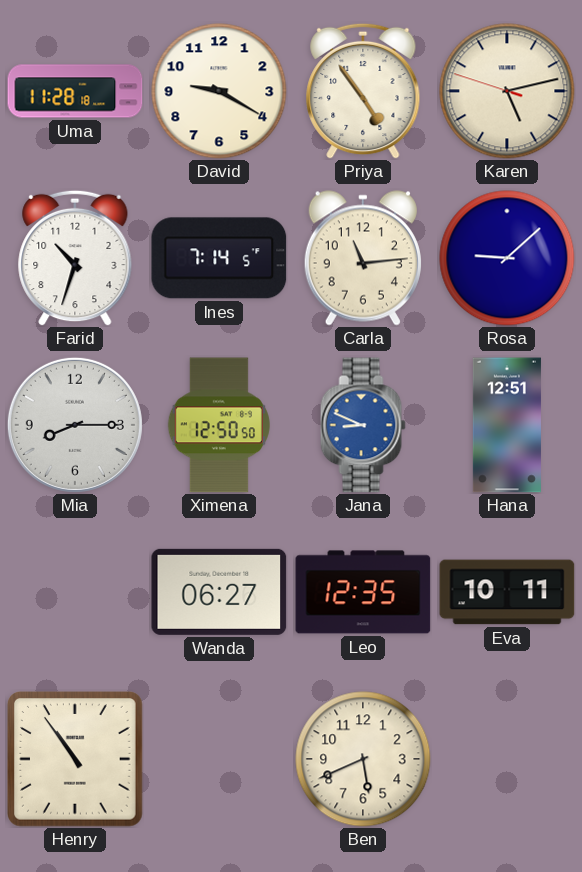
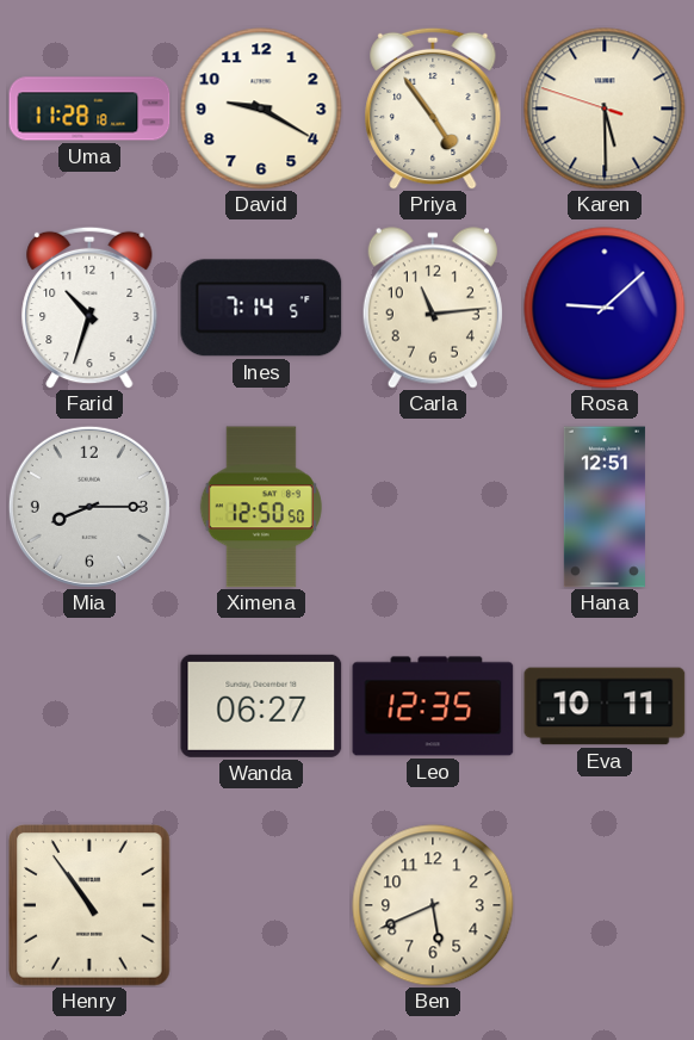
Karen: 5:12 -> 5:29 (605, 109)
Jana: 8:49 -> none (363, 425)
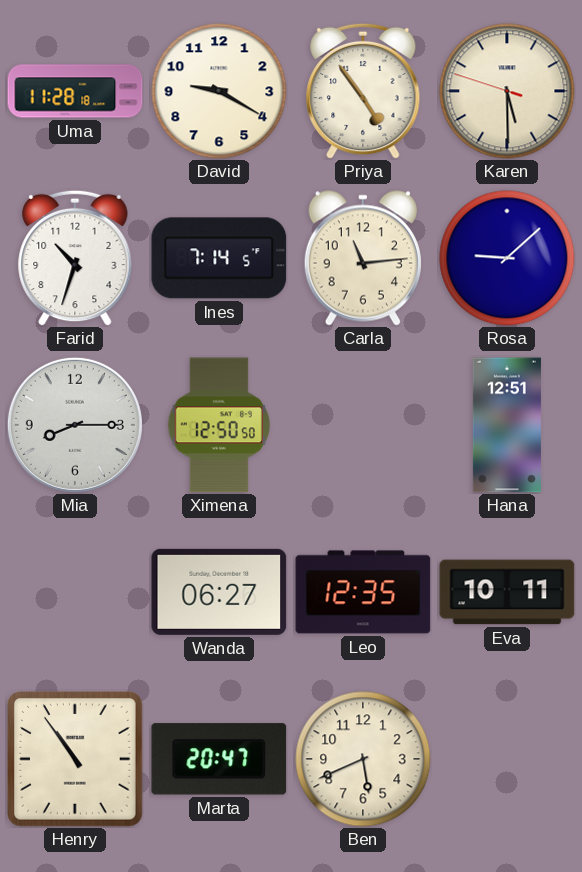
Marta: none -> 20:47 (219, 759)
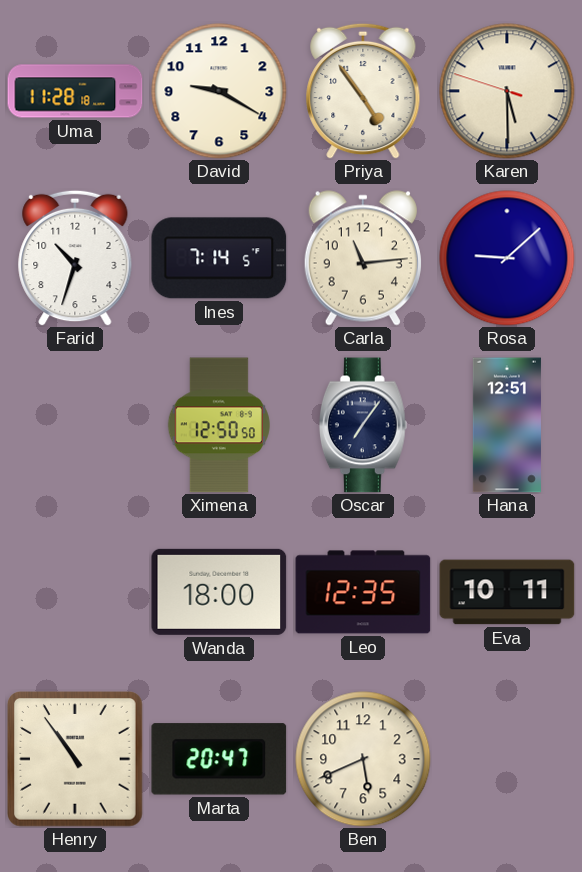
Mia: 8:15 -> none (75, 425)
Oscar: none -> 7:06 (363, 425)
Wanda: 06:27 -> 18:00 (219, 592)
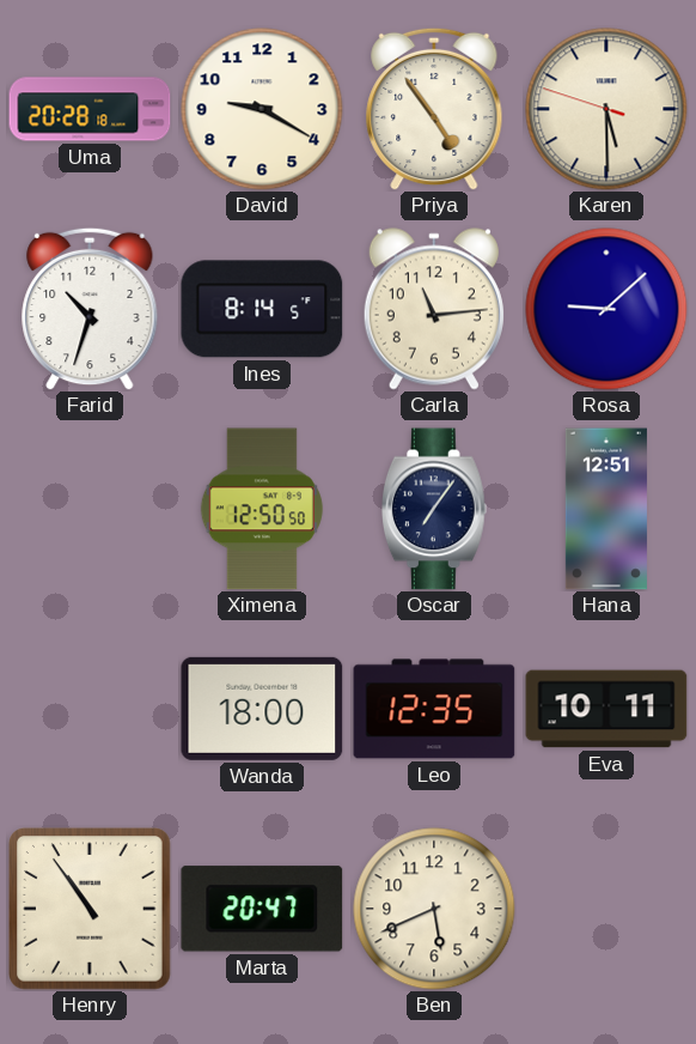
Uma: 11:28 -> 20:28 (90, 109)
Ines: 7:14 -> 8:14 (262, 309)
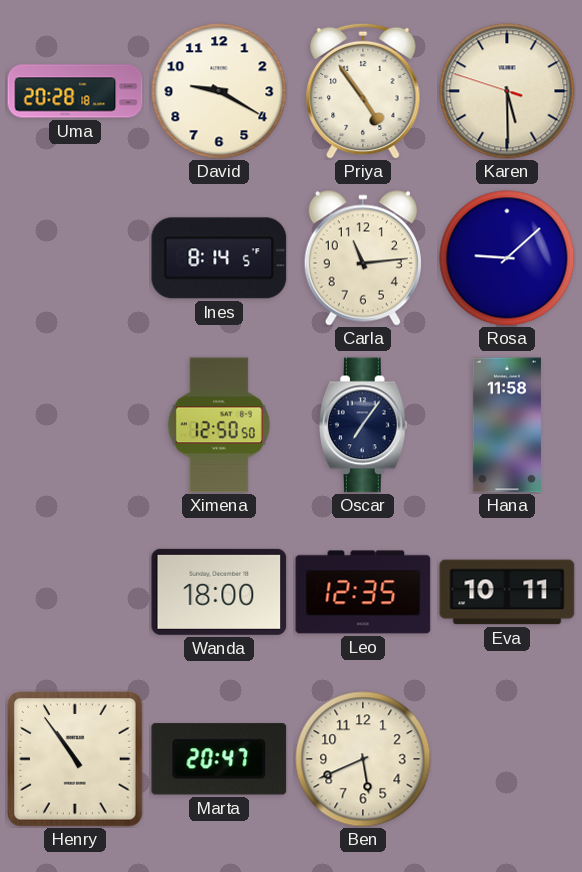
Farid: 10:33 -> none (90, 309)
Hana: 12:51 -> 11:58 (507, 425)
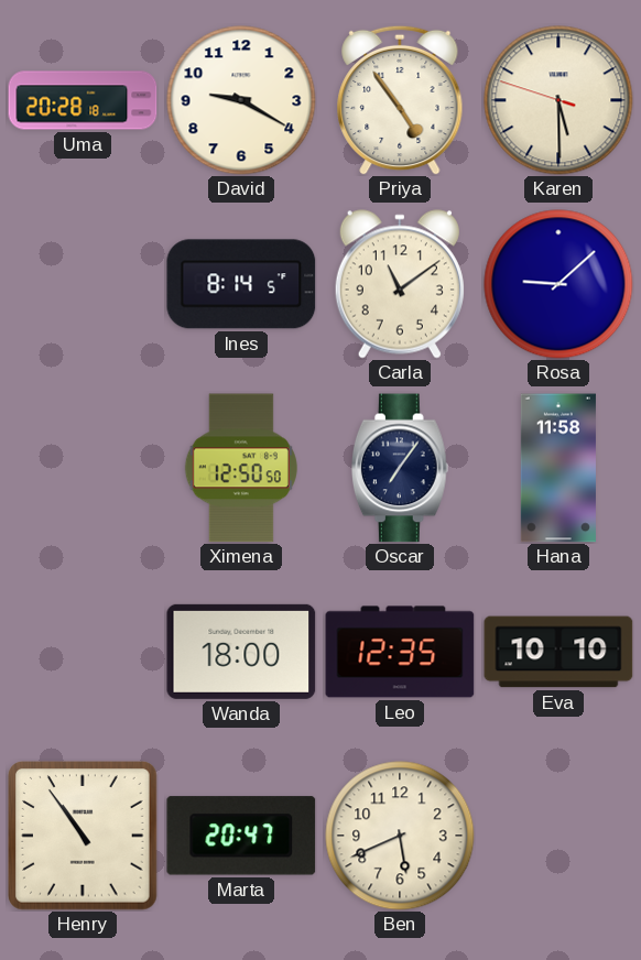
Carla: 11:14 -> 11:09 (400, 284)
Eva: 10:11 -> 10:10 (558, 652)
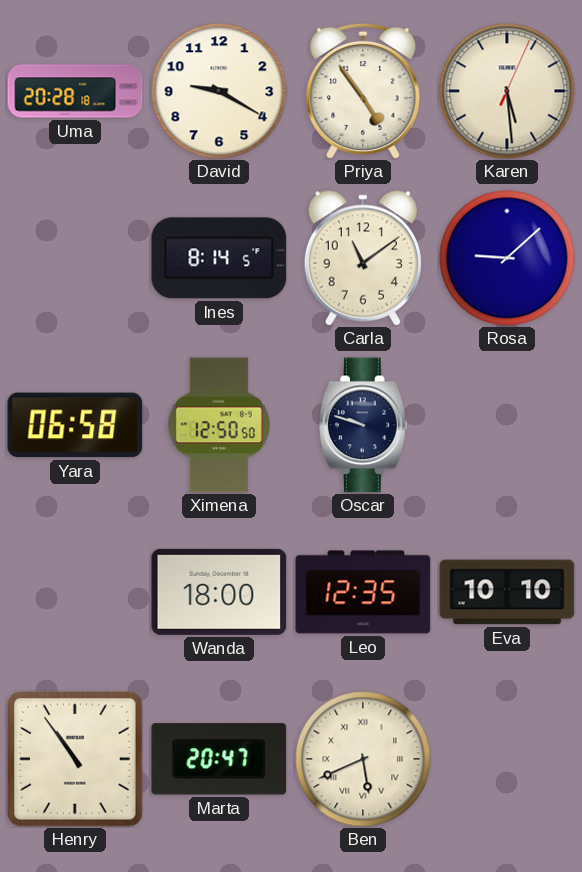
Karen: 5:29:48 -> 5:29:04 (507, 91)
Yara: none -> 06:58 (75, 425)
Oscar: 7:06 -> 9:48 (363, 425)
Hana: 11:58 -> none (558, 468)
Ben numerals: Arabic -> Roman (363, 759)
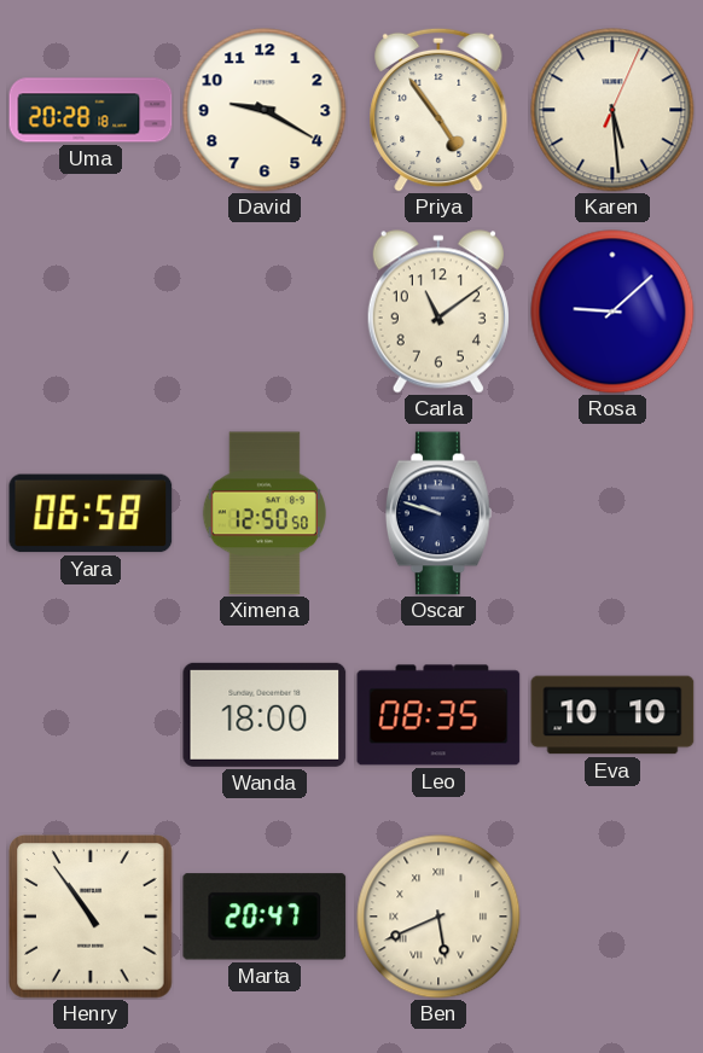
Ines: 8:14 -> none (219, 258)
Leo: 12:35 -> 08:35 (438, 715)
